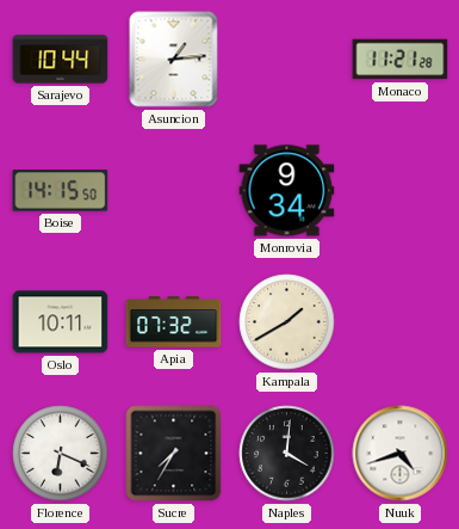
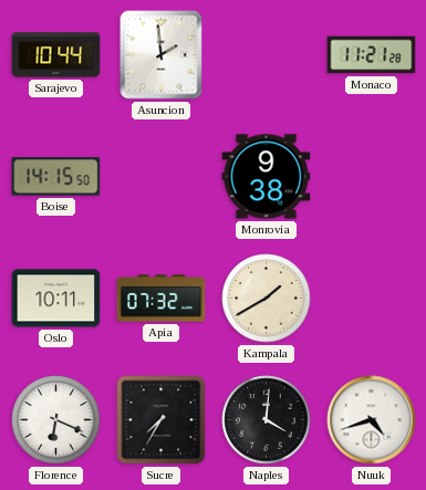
Asuncion: 1:14 -> 1:59 (162, 55)
Monrovia: 9:34 -> 9:38 (267, 177)
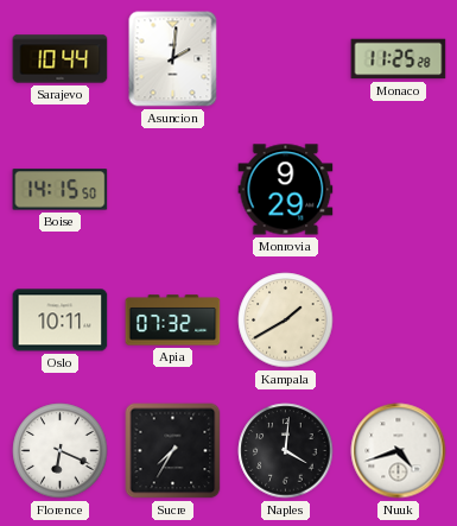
Asuncion: 1:59 -> 2:01 (173, 59)
Monaco: 11:21 -> 11:25 (399, 59)
Monrovia: 9:38 -> 9:29 (286, 190)
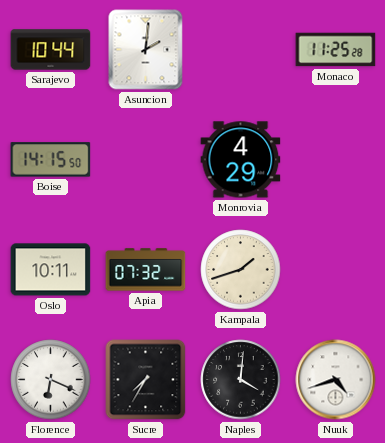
Monrovia: 9:29 -> 4:29 (241, 160)
Kampala: 1:40 -> 1:42 (241, 270)
